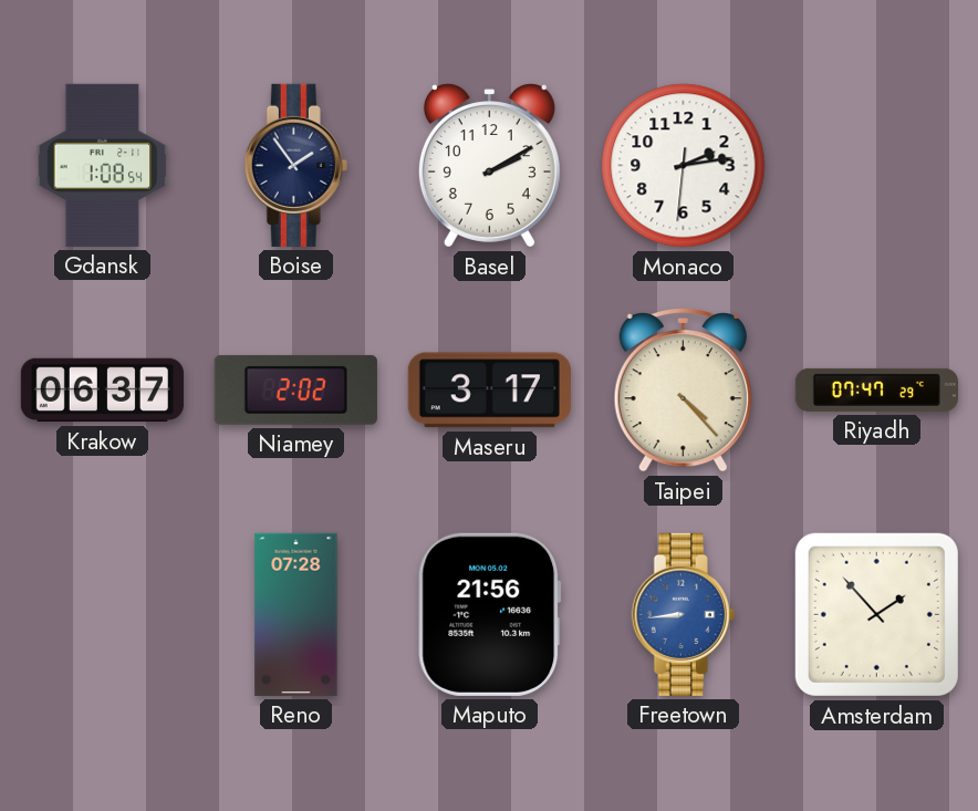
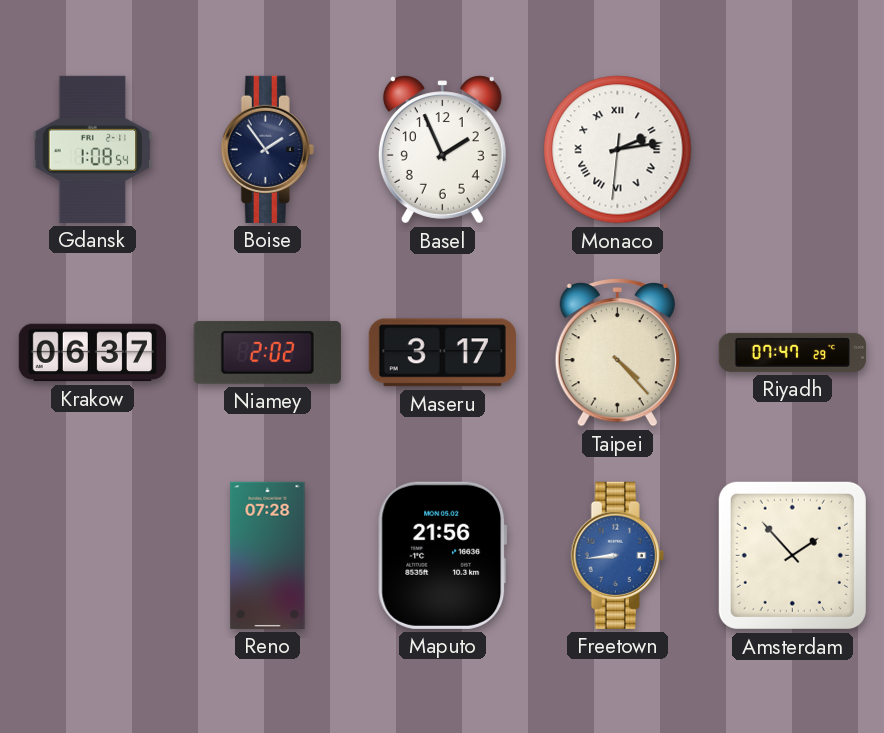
Basel: 2:10 -> 1:56 (442, 150)
Monaco numerals: Arabic -> Roman (618, 150)
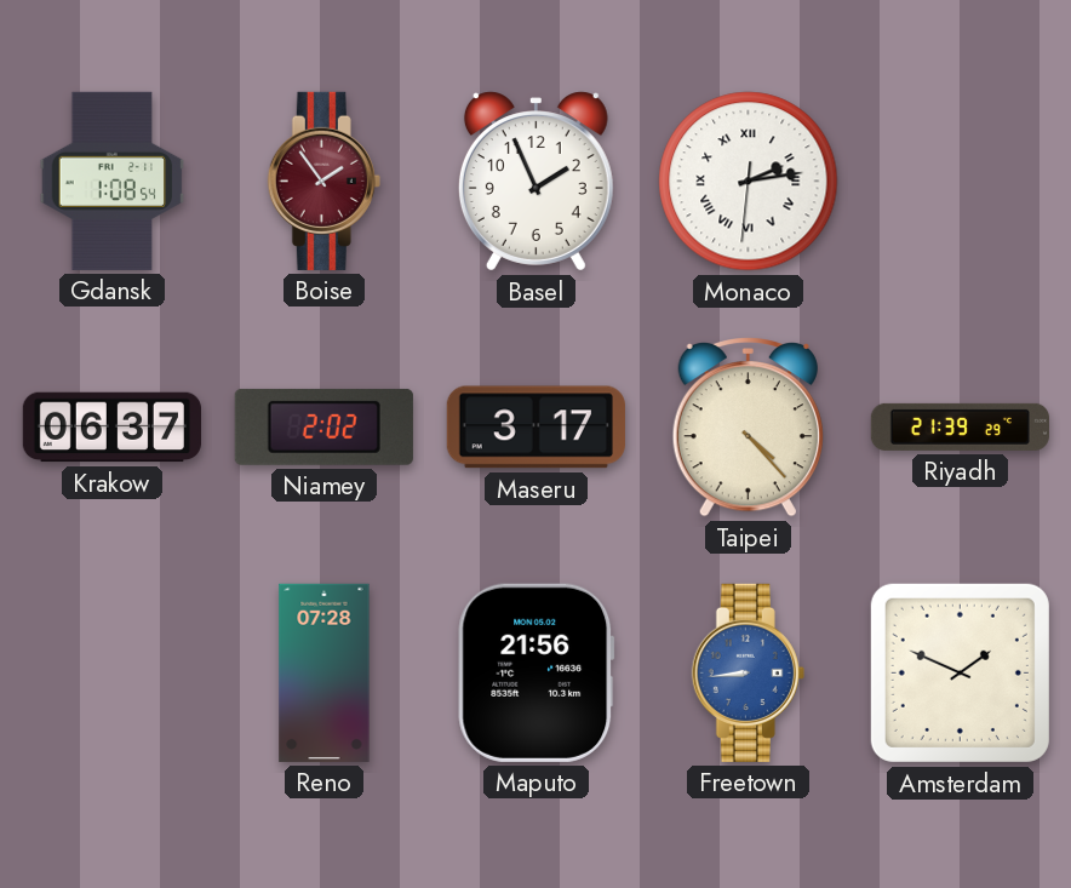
Boise dial: navy -> burgundy (323, 181)
Riyadh: 07:47 -> 21:39 (960, 426)
Amsterdam: 1:53 -> 1:49 (960, 672)
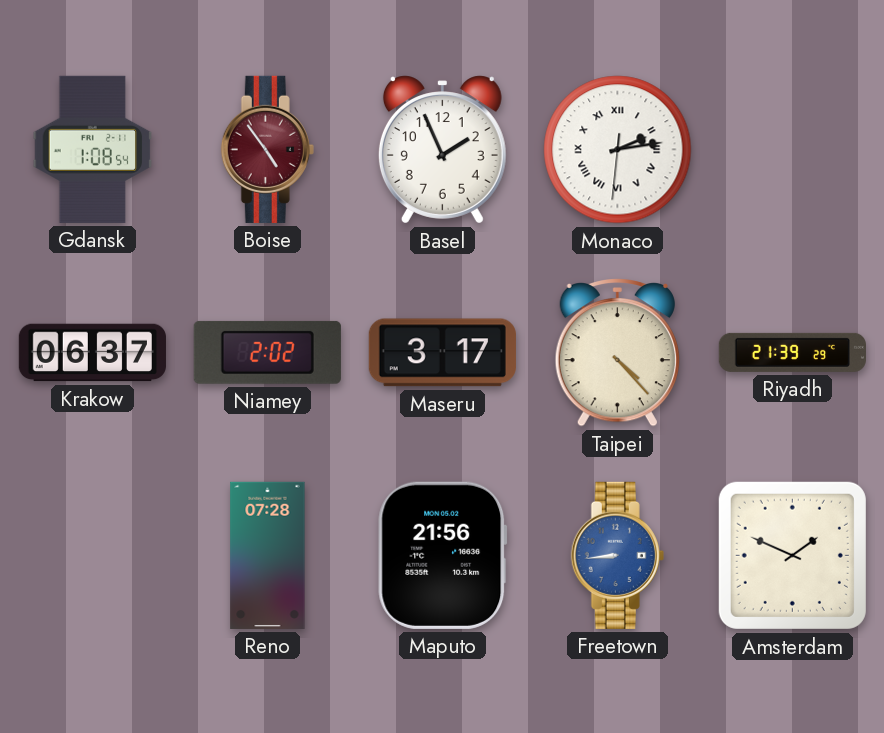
Boise: 1:54 -> 4:54 (267, 149)
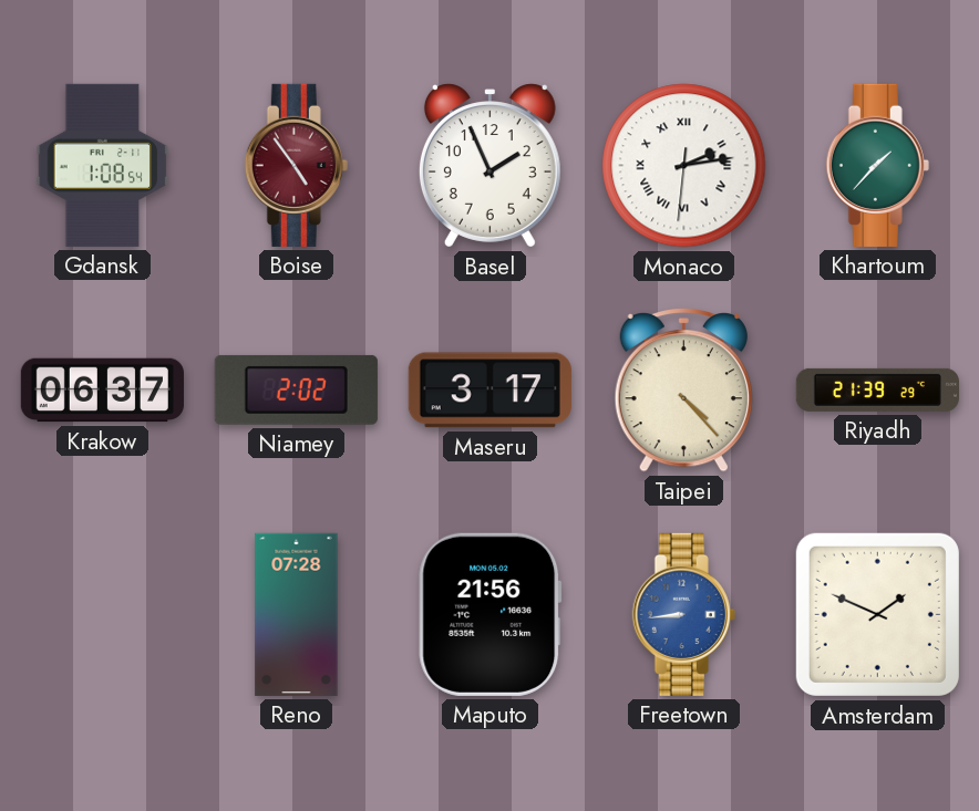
Khartoum: none -> 1:37 (877, 165)
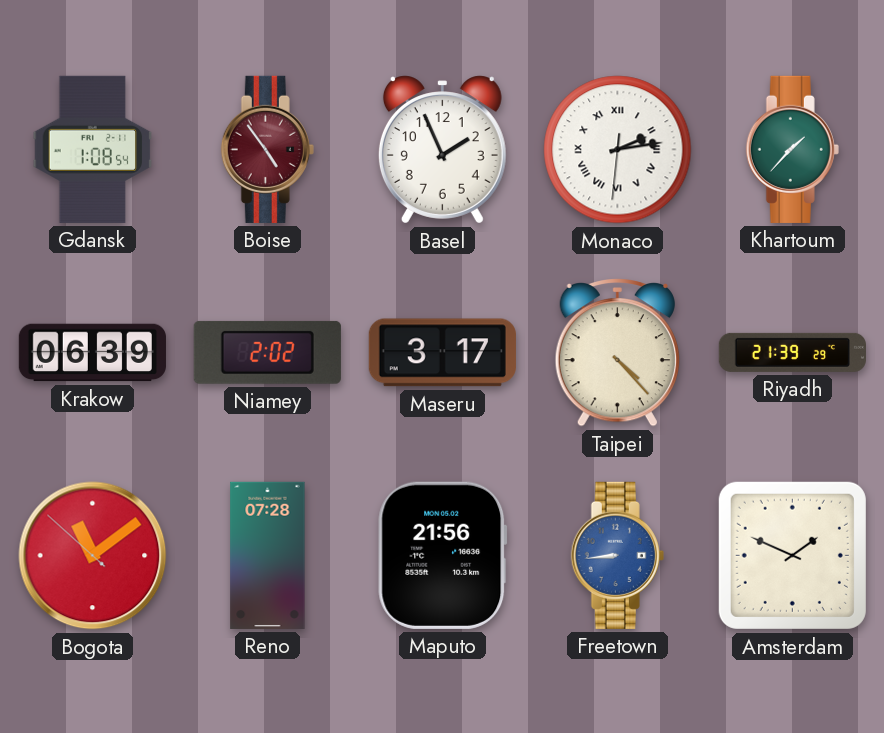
Krakow: 06:37 -> 06:39 (92, 353)
Bogota: none -> 11:08 (93, 556)
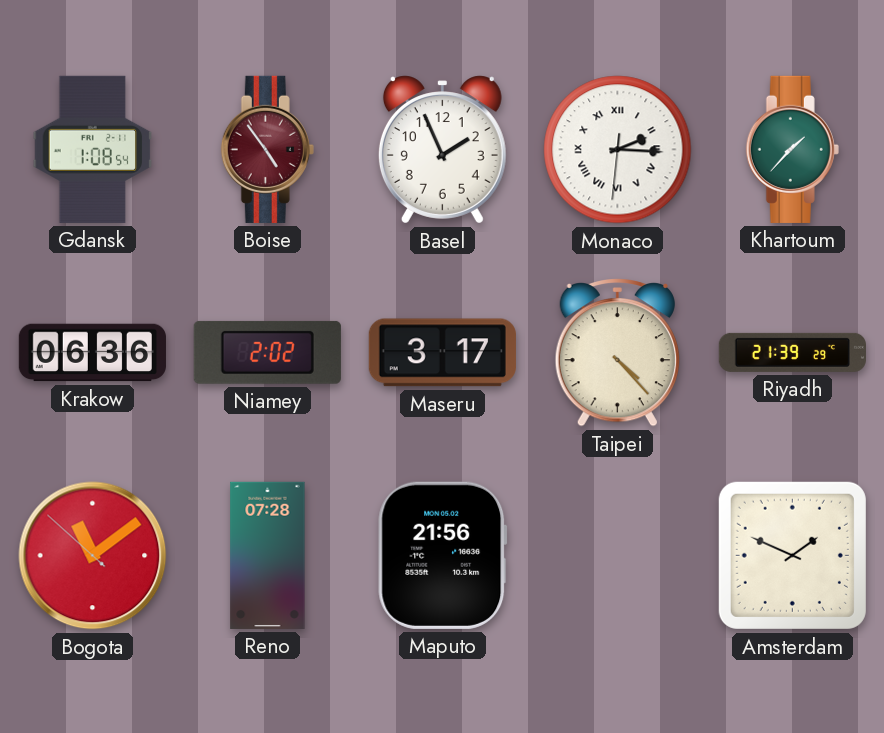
Monaco: 2:13 -> 2:15 (618, 150)
Krakow: 06:39 -> 06:36 (92, 353)
Freetown: 8:44 -> none (617, 555)
